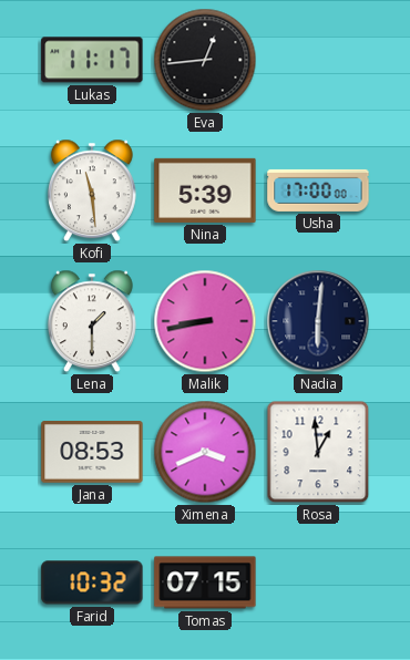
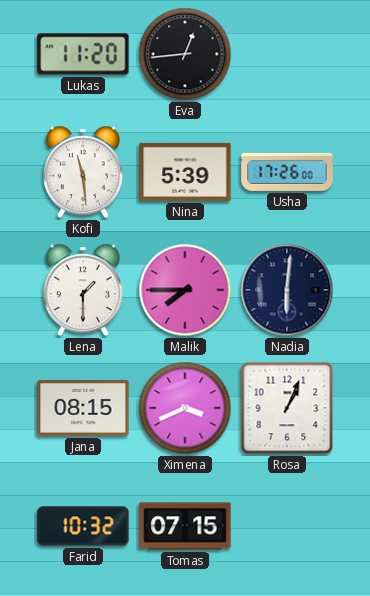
Lukas: 11:17 -> 11:20 (83, 54)
Usha: 17:00 -> 17:26 (287, 172)
Malik: 8:43 -> 7:45 (185, 290)
Jana: 08:53 -> 08:15 (83, 409)
Rosa: 12:59 -> 1:04 (287, 408)
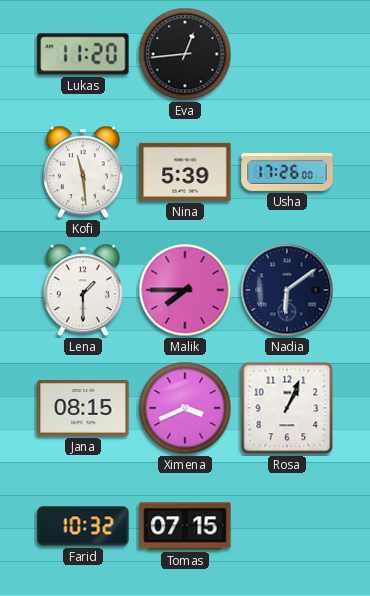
Nadia: 6:01 -> 6:09 (287, 290)
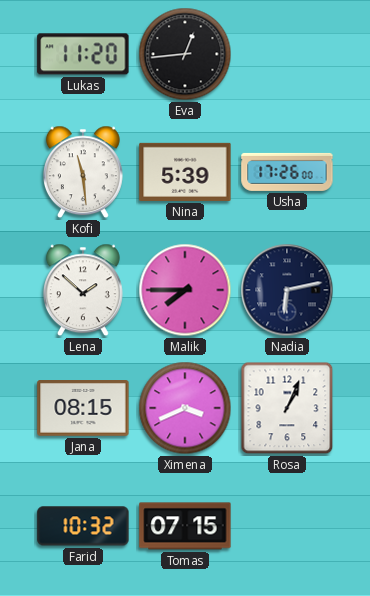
Lena: 1:30 -> 1:52 (83, 290)
Nadia: 6:09 -> 6:13 (287, 290)
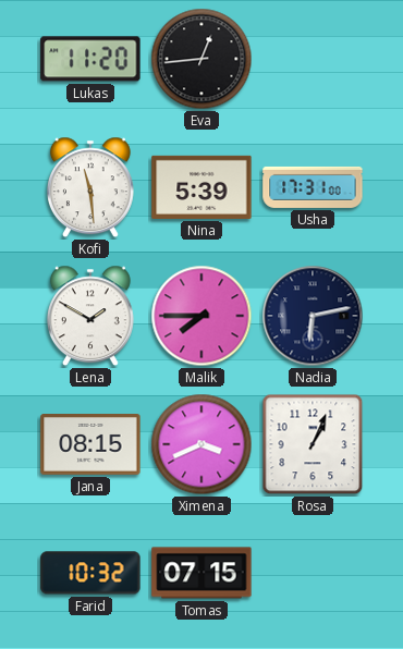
Usha: 17:26 -> 17:31 (313, 187)
Lena: 1:52 -> 1:50 (90, 316)
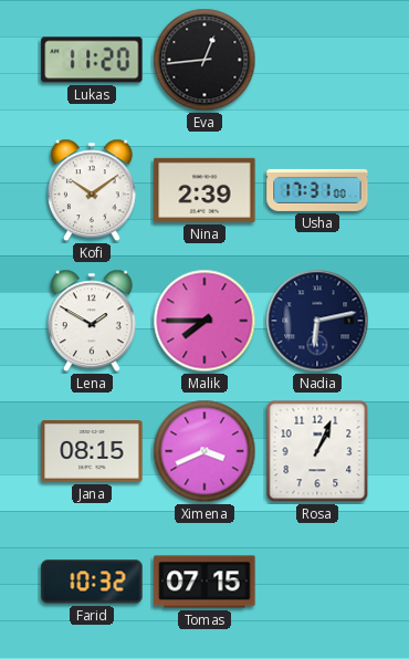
Kofi: 11:29 -> 10:09 (92, 190)
Nina: 5:39 -> 2:39 (204, 190)
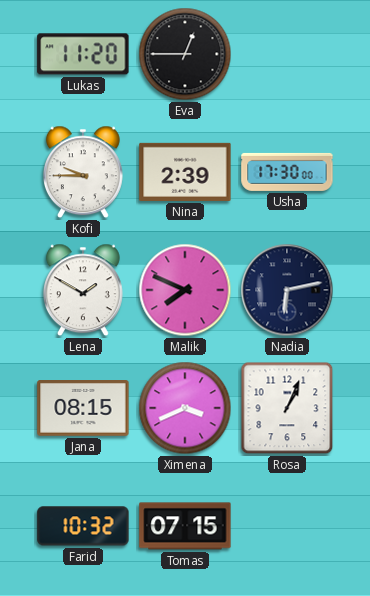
Eva: 12:44 -> 12:45 (185, 54)
Kofi: 10:09 -> 9:45 (83, 172)
Usha: 17:31 -> 17:30 (287, 172)
Malik: 7:45 -> 7:49 (185, 290)
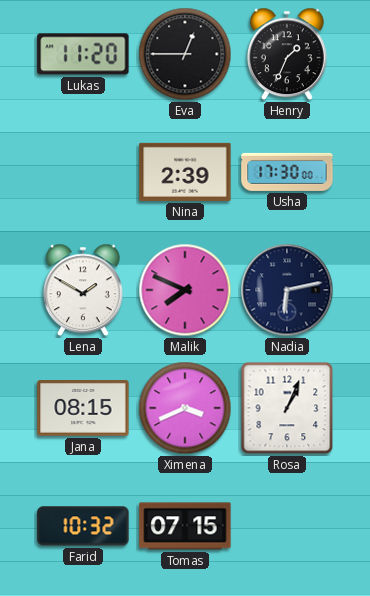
Henry: none -> 1:34 (287, 54)
Kofi: 9:45 -> none (83, 172)
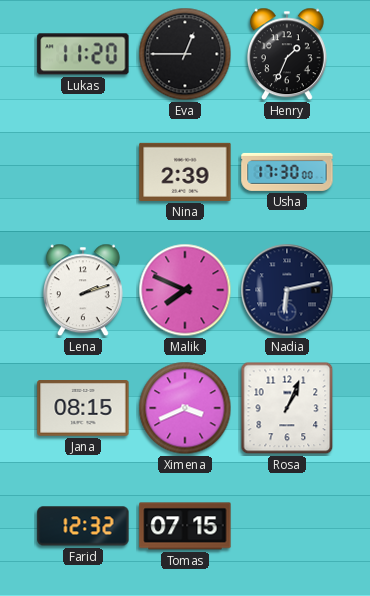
Lena: 1:50 -> 2:12 (83, 290)
Farid: 10:32 -> 12:32 (83, 526)
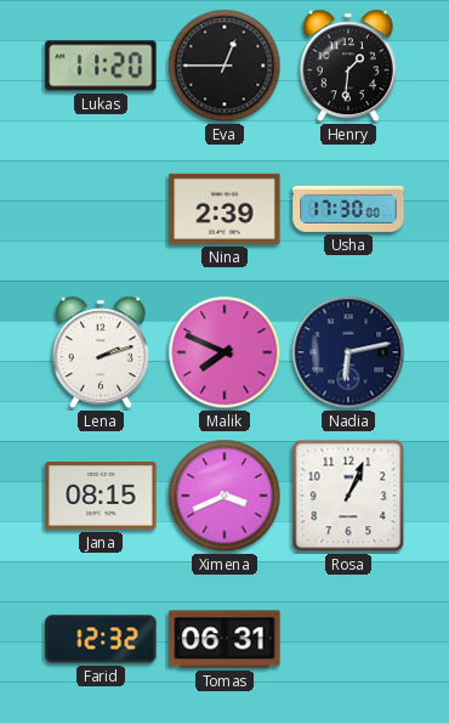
Henry: 1:34 -> 1:31 (348, 66)
Tomas: 07:15 -> 06:31 (224, 639)
